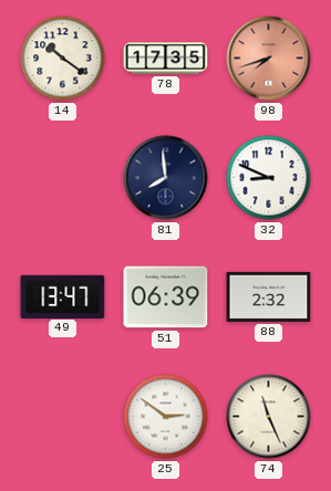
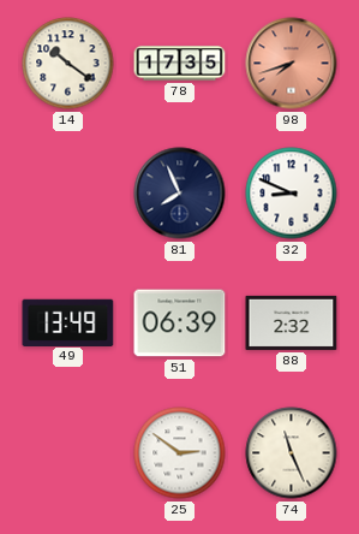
81: 7:59 -> 7:56 (180, 194)
49: 13:47 -> 13:49 (68, 322)
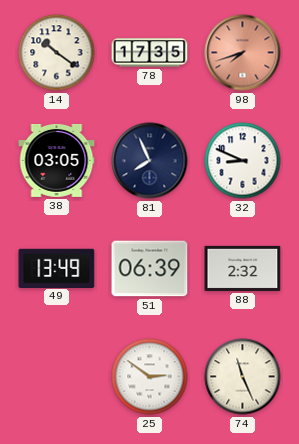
38: none -> 03:05 (57, 160)
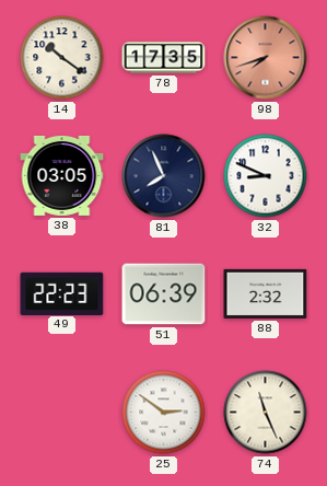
49: 13:49 -> 22:23 (62, 293)
